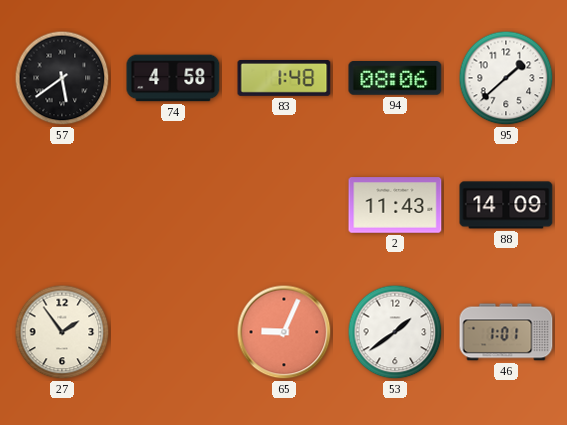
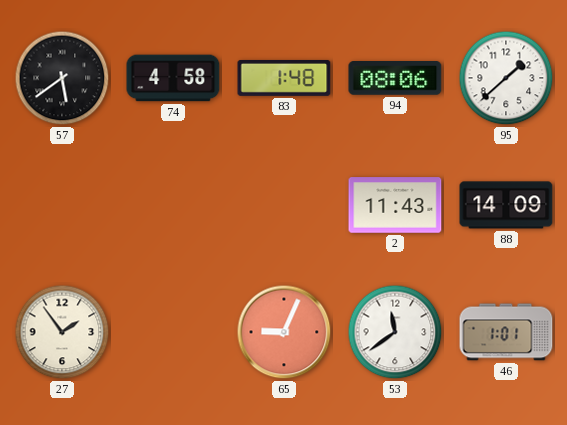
53: 1:39 -> 11:39 (395, 332)
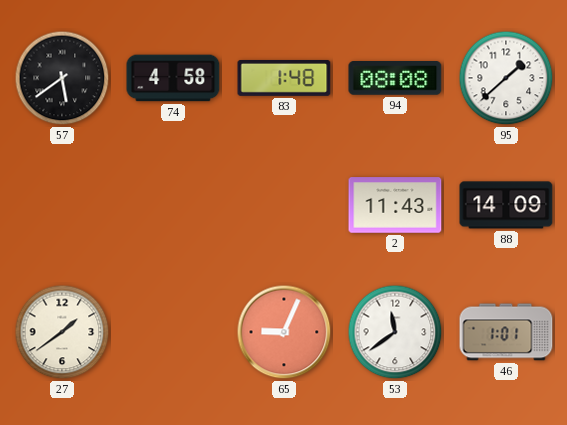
94: 08:06 -> 08:08 (395, 79)
27: 1:54 -> 1:39 (62, 332)
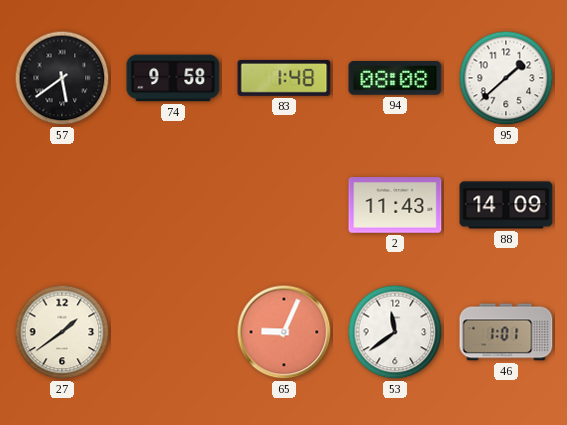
74: 4:58 -> 9:58 (173, 78)
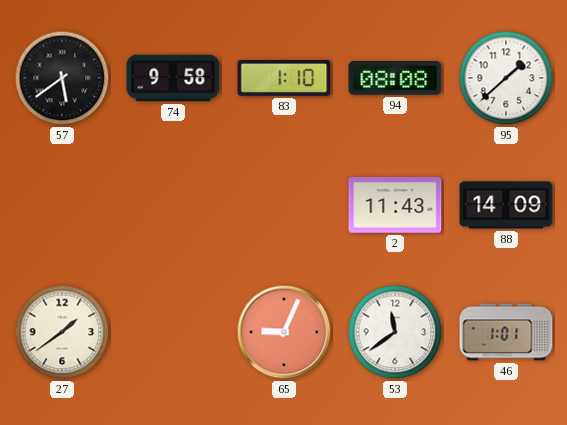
83: 1:48 -> 1:10 (284, 78)
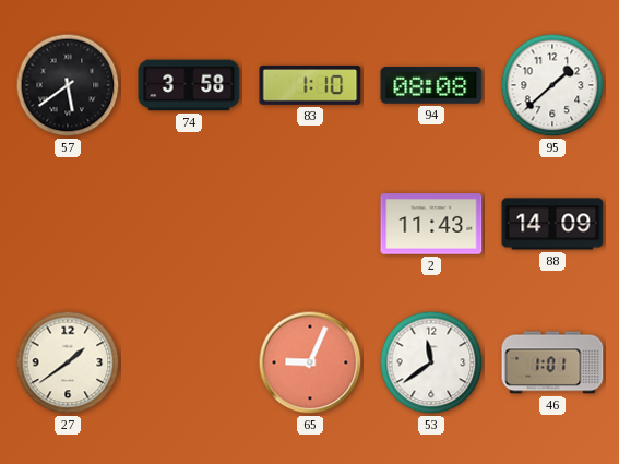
74: 9:58 -> 3:58 (189, 85)
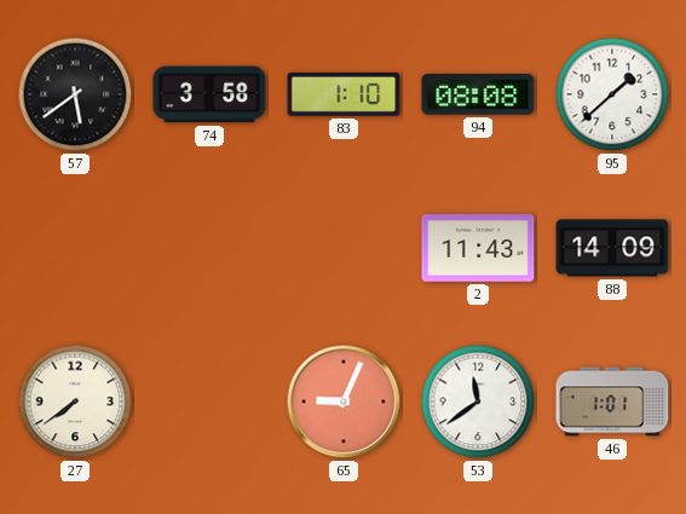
27: 1:39 -> 7:39 (75, 402)
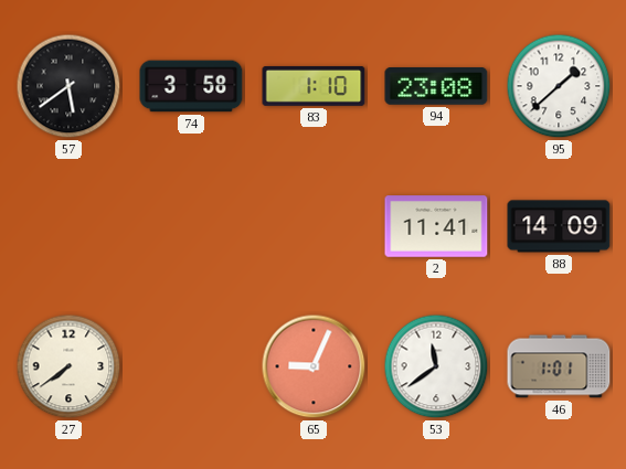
94: 08:08 -> 23:08 (436, 87)
2: 11:43 -> 11:41 (436, 226)
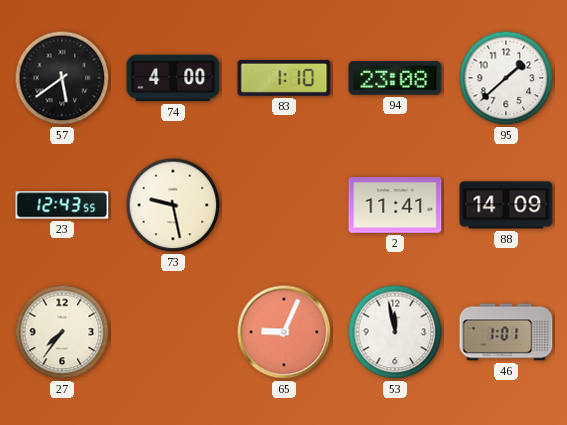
74: 3:58 -> 4:00 (173, 78)
23: none -> 12:43 (62, 205)
73: none -> 9:28 (173, 205)
27: 7:39 -> 7:36 (62, 332)
53: 11:39 -> 11:58 (395, 332)
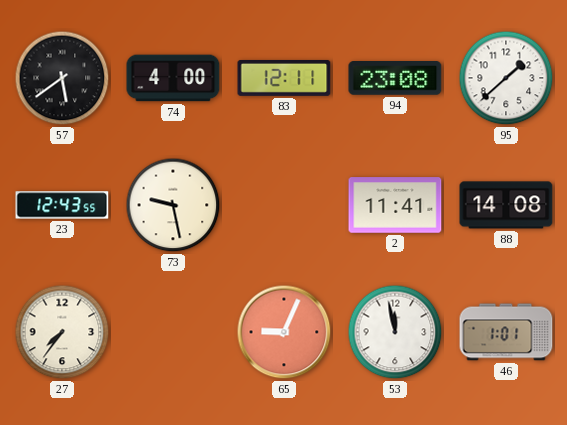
83: 1:10 -> 12:11 (284, 78)
88: 14:09 -> 14:08 (506, 205)
